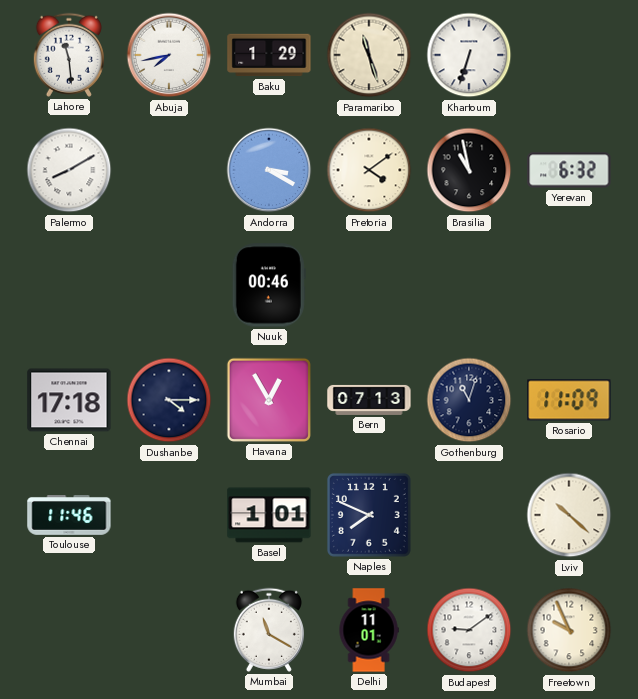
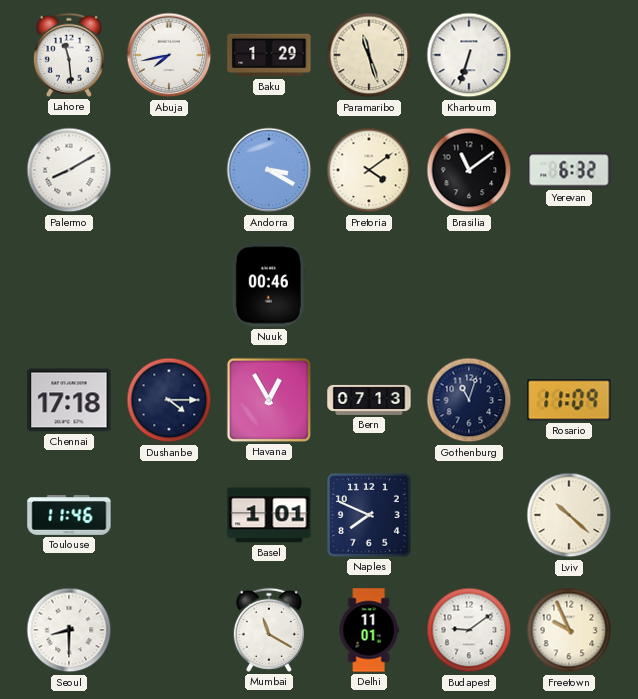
Brasilia: 10:58 -> 11:09 (469, 170)
Seoul: none -> 8:30 (69, 630)
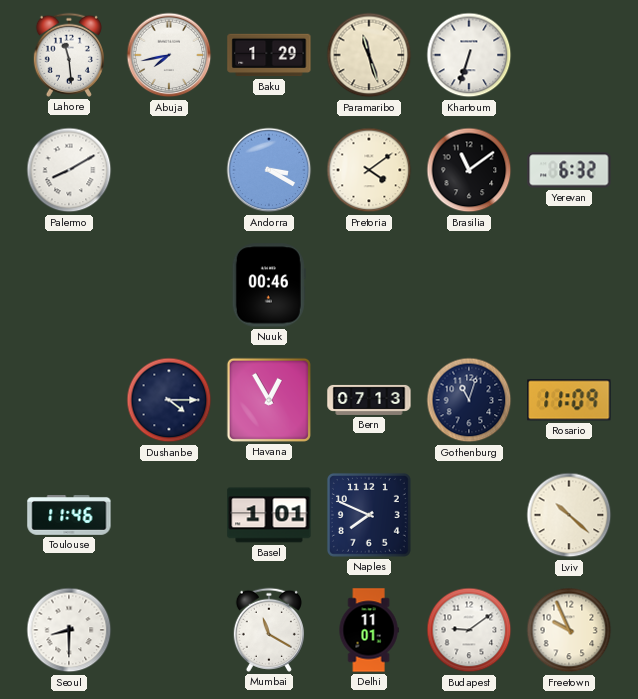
Chennai: 17:18 -> none (69, 400)
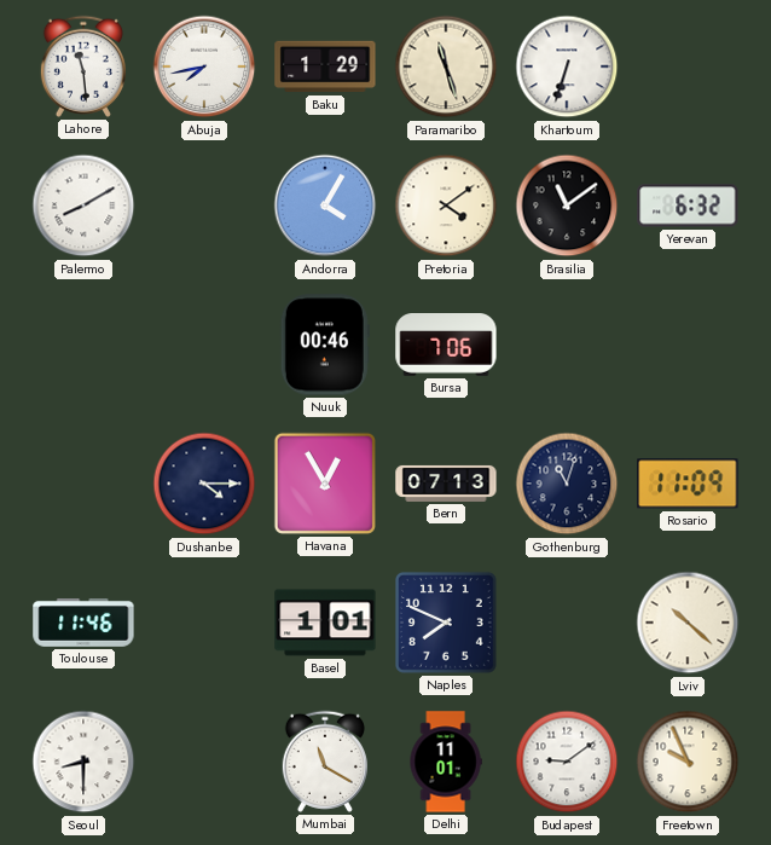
Andorra: 3:20 -> 4:05 (325, 206)
Bursa: none -> 7:06 (446, 346)
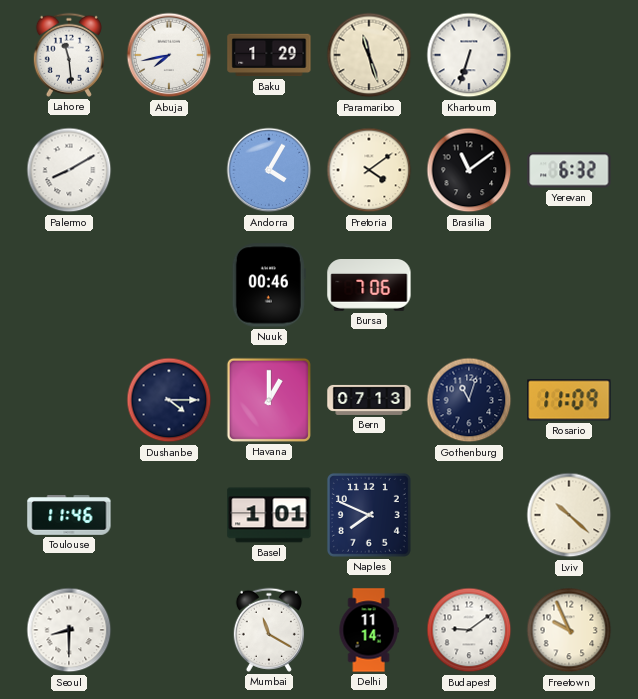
Havana: 12:55 -> 1:00 (269, 400)
Delhi: 11:01 -> 11:14 (369, 630)
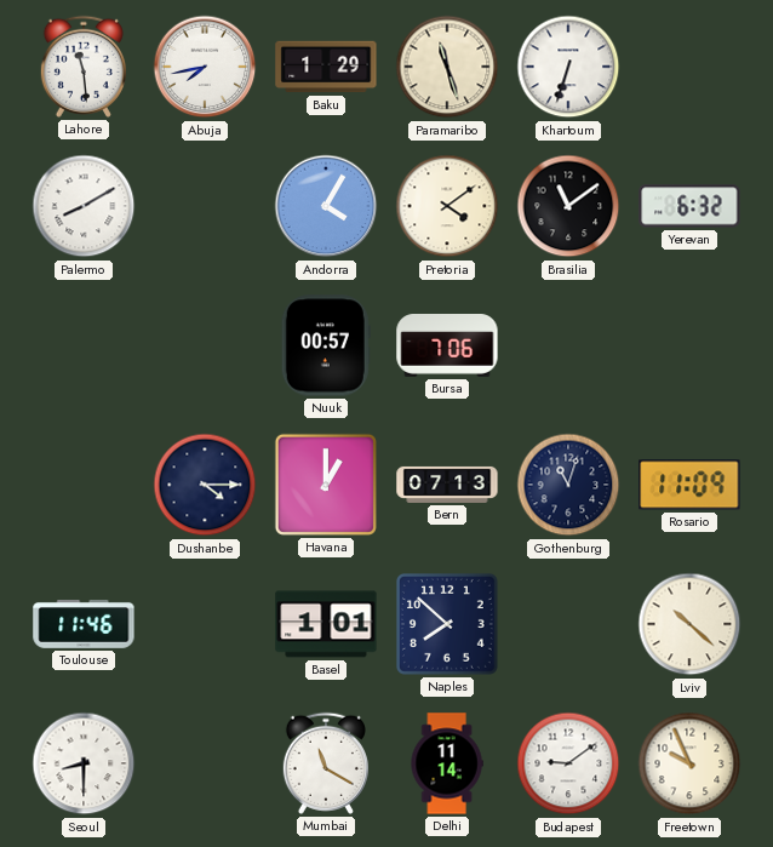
Nuuk: 00:46 -> 00:57 (326, 345)
Naples: 7:49 -> 7:52 (447, 624)
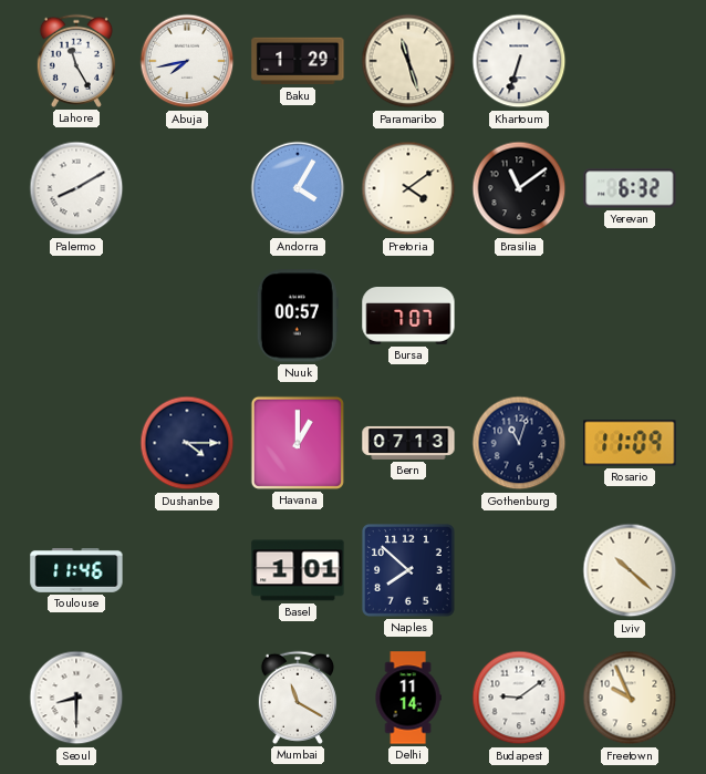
Lahore: 11:29 -> 11:25 (76, 61)
Bursa: 7:06 -> 7:07 (408, 317)
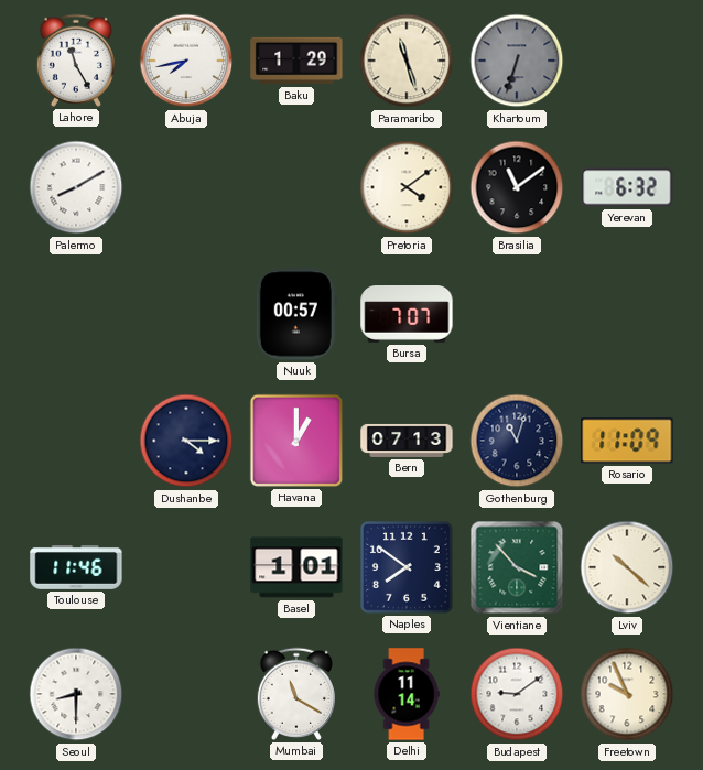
Khartoum dial: white -> grey (517, 61)
Andorra: 4:05 -> none (298, 188)
Naples: 7:52 -> 7:51 (407, 567)
Vientiane: none -> 3:53 (517, 567)
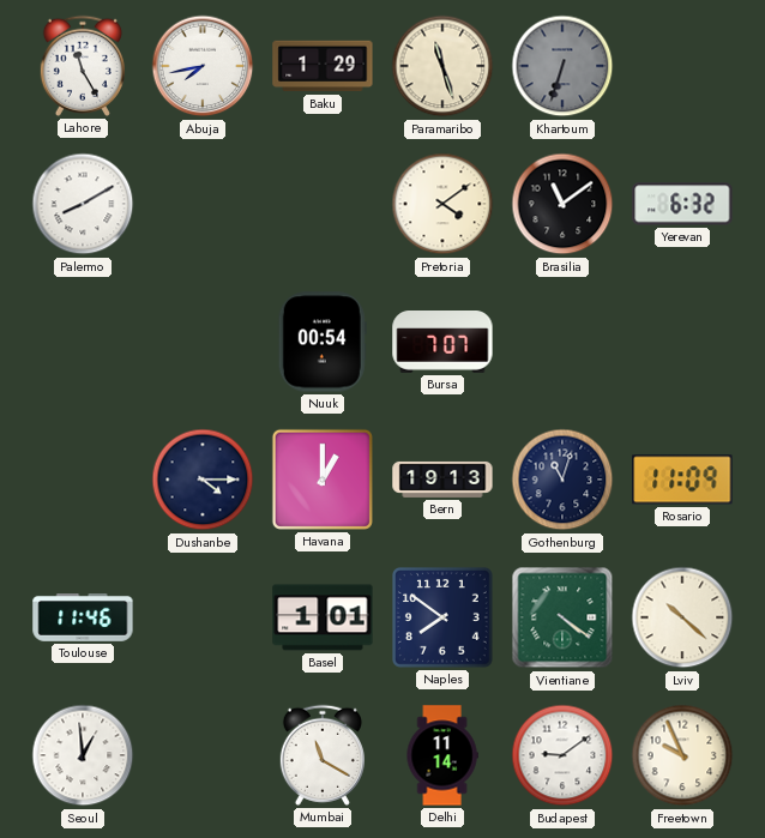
Nuuk: 00:57 -> 00:54 (323, 342)
Bern: 07:13 -> 19:13 (442, 480)
Vientiane: 3:53 -> 4:21 (562, 617)
Seoul: 8:30 -> 12:59 (83, 755)
